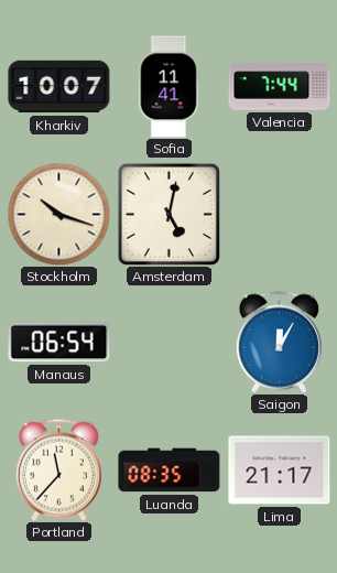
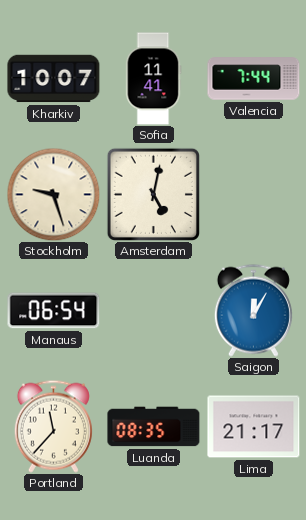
Stockholm: 10:18 -> 9:27 (53, 194)
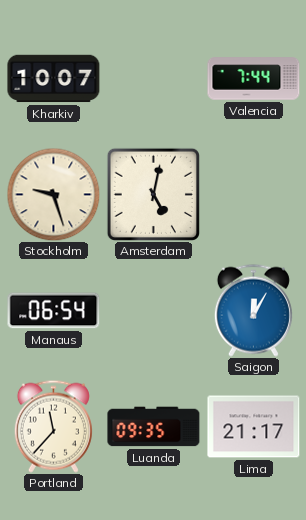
Sofia: 11:41 -> none (153, 79)
Luanda: 08:35 -> 09:35 (154, 427)
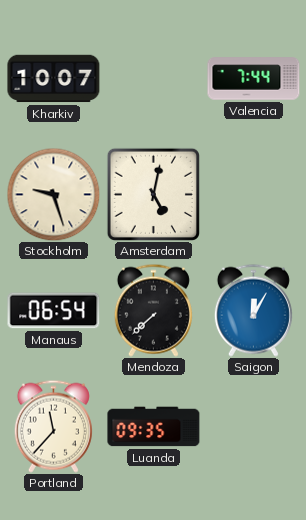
Mendoza: none -> 7:38 (153, 310)
Lima: 21:17 -> none (254, 427)
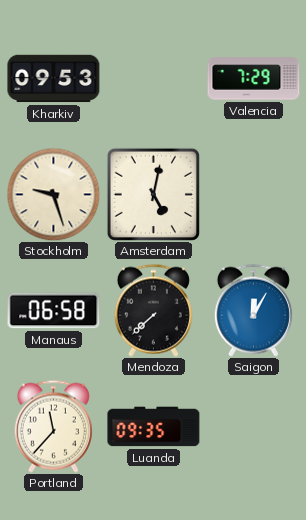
Kharkiv: 10:07 -> 09:53 (54, 79)
Valencia: 7:44 -> 7:29 (254, 79)
Manaus: 06:54 -> 06:58 (54, 311)
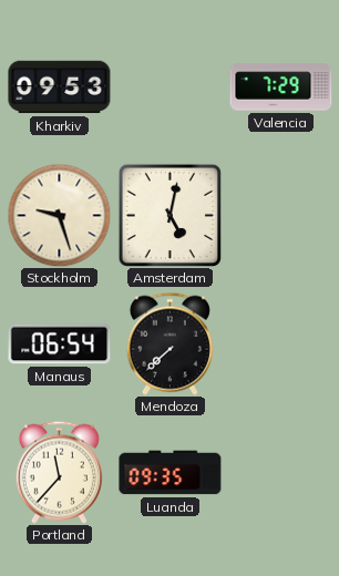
Manaus: 06:58 -> 06:54 (60, 344)
Saigon: 12:05 -> none (253, 310)
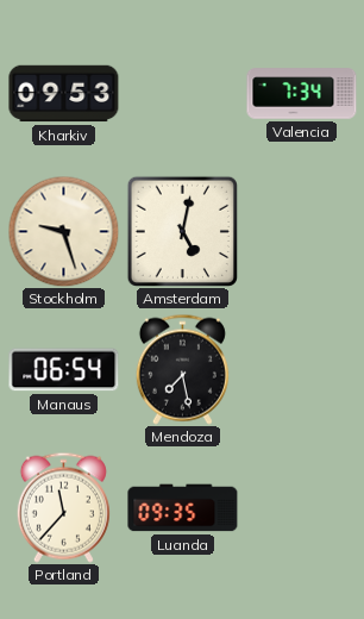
Valencia: 7:29 -> 7:34 (302, 94)
Mendoza: 7:38 -> 7:28 (182, 369)
